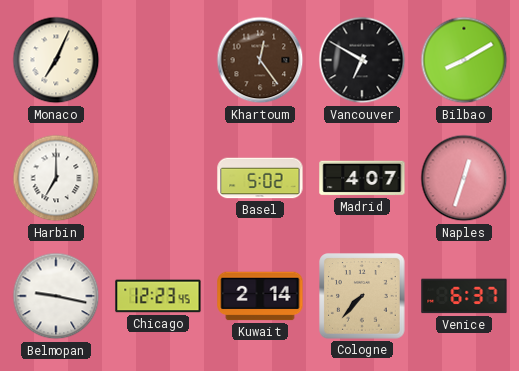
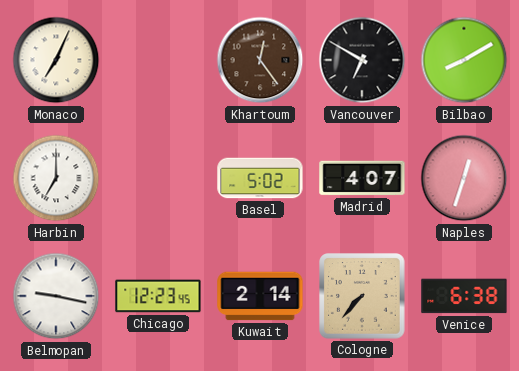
Venice: 6:37 -> 6:38 (464, 296)
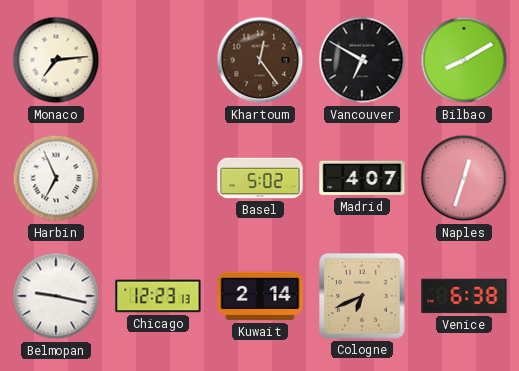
Monaco: 7:04 -> 7:14 (56, 60)
Harbin: 7:00 -> 6:56 (56, 178)
Chicago: 12:23:45 -> 12:23:13 (158, 296)
Cologne: 7:37 -> 6:41 (362, 296)
